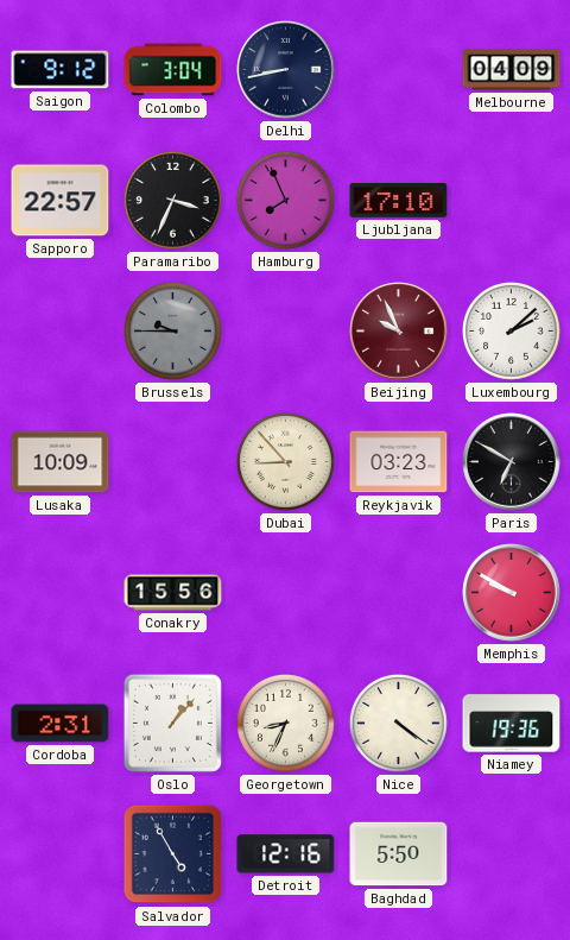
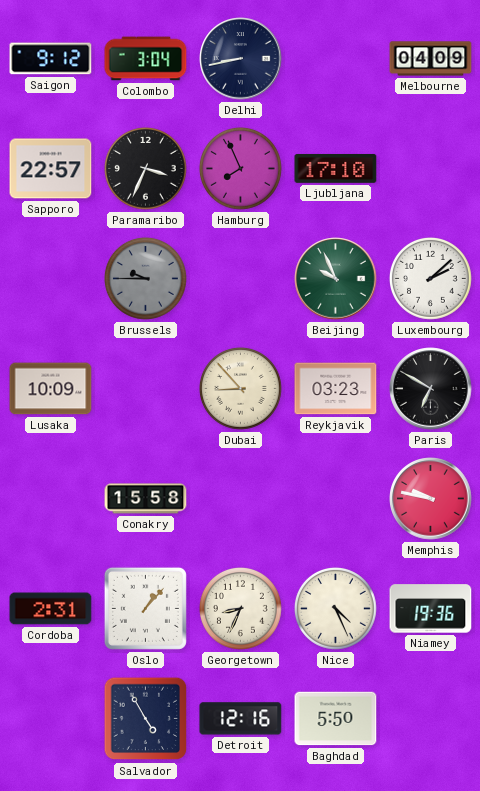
Beijing dial: burgundy -> green (336, 279)
Conakry: 15:56 -> 15:58 (146, 499)
Memphis: 9:50 -> 9:47 (431, 499)
Nice: 4:21 -> 4:26 (336, 609)
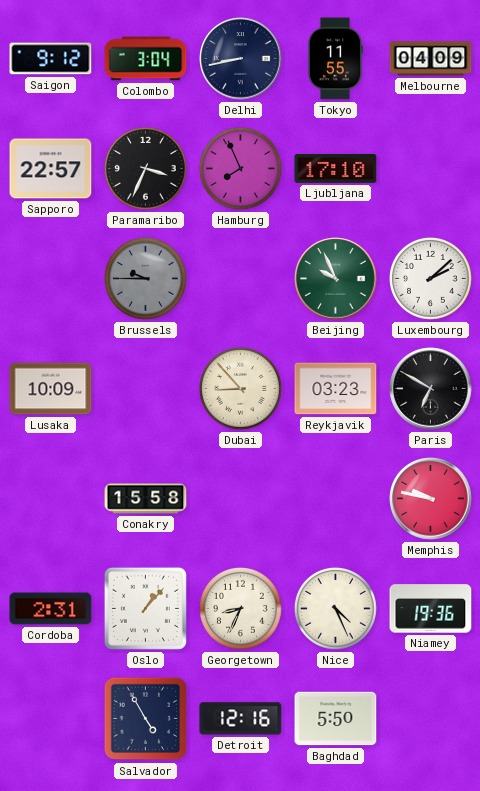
Tokyo: none -> 11:55 (335, 59)
